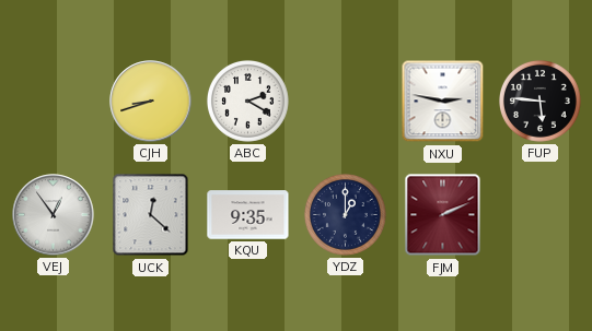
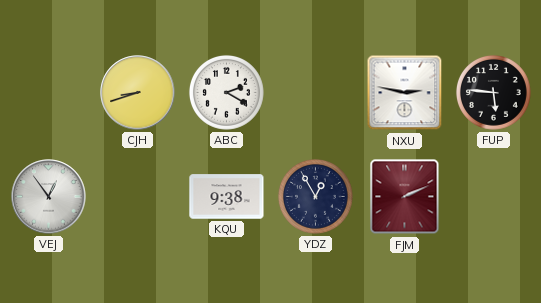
UCK: 12:22 -> none (151, 215)
KQU: 9:35 -> 9:38 (227, 197)
YDZ: 1:00 -> 12:55 (315, 196)
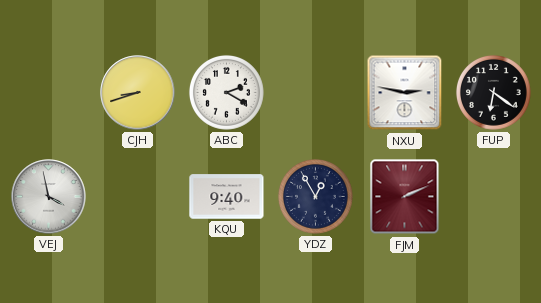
FUP: 5:46 -> 6:21 (493, 92)
VEJ: 12:54 -> 3:58 (49, 197)
KQU: 9:38 -> 9:40 (227, 197)
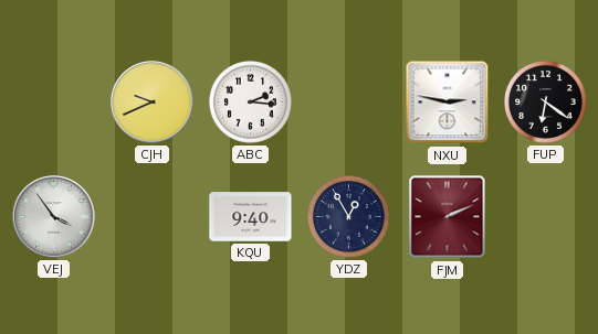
CJH: 8:42 -> 9:41 (153, 103)
ABC: 2:20 -> 2:16 (250, 101)
VEJ: 3:58 -> 3:54 (54, 217)
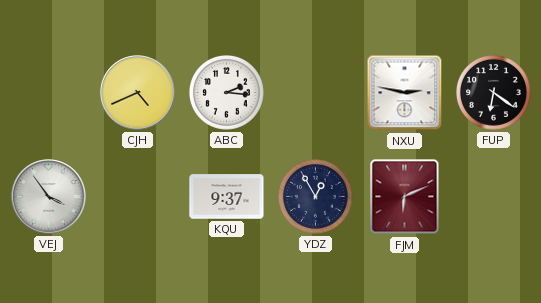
CJH: 9:41 -> 4:41 (138, 93)
KQU: 9:40 -> 9:37 (227, 197)
FJM: 2:11 -> 6:11 (405, 197)
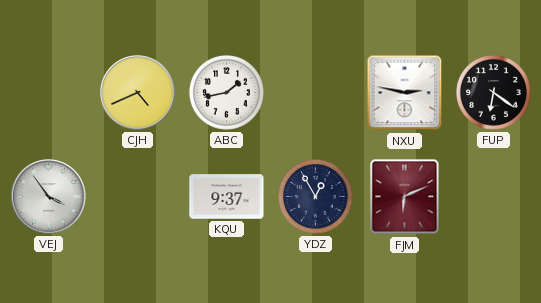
ABC: 2:16 -> 1:43 (226, 92)
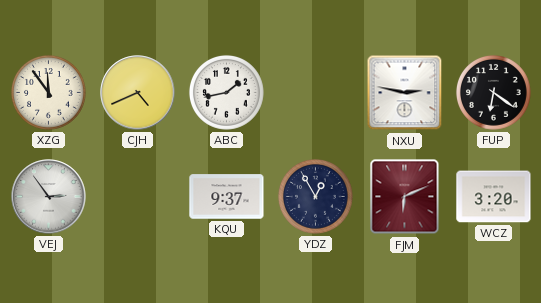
XZG: none -> 11:54 (48, 92)
VEJ: 3:54 -> 2:54 (49, 197)
WCZ: none -> 3:20 (494, 197)
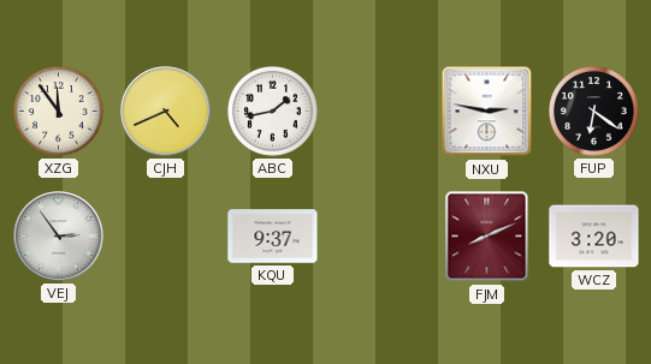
YDZ: 12:55 -> none (315, 196)
FJM: 6:11 -> 8:11 (487, 237)
